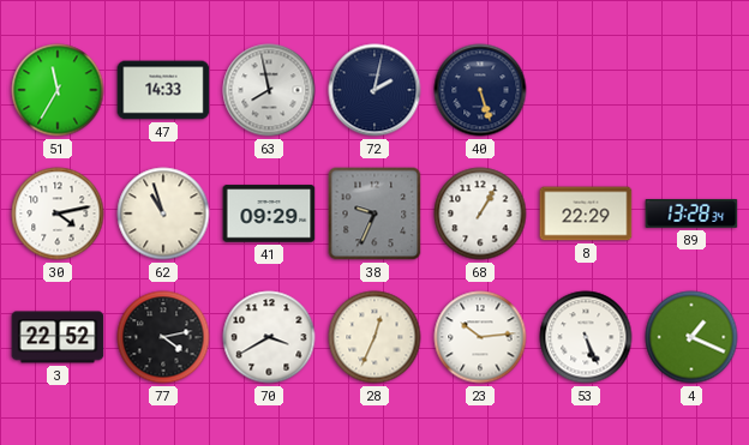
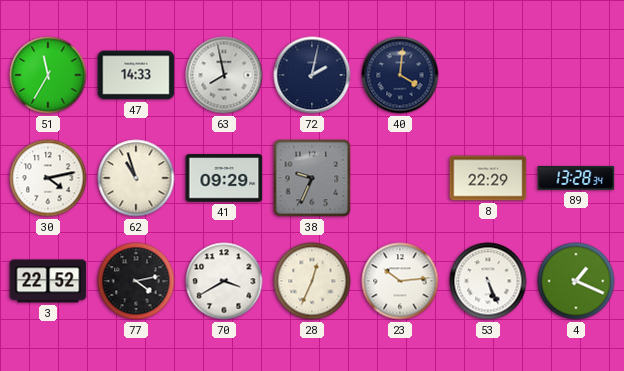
40: 5:27 -> 4:01 (400, 75)
68: 1:05 -> none (480, 214)
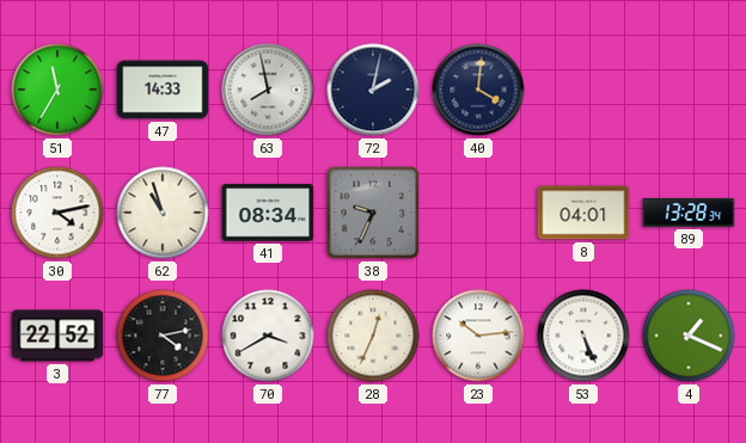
41: 09:29 -> 08:34 (268, 213)
8: 22:29 -> 04:01 (583, 213)
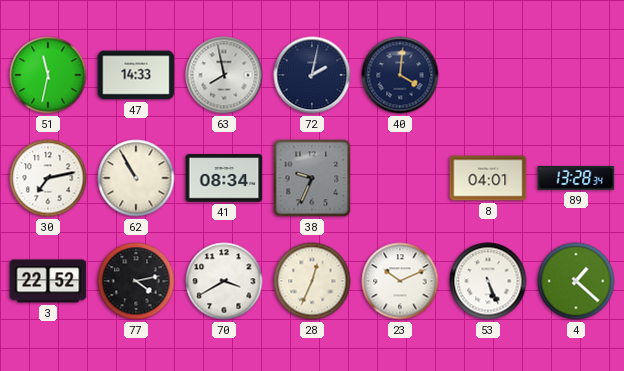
51: 11:35 -> 11:32 (48, 75)
30: 4:13 -> 7:13 (48, 178)
62: 10:57 -> 10:55 (136, 178)
23: 10:14 -> 10:11 (400, 281)
4: 1:19 -> 1:22 (576, 281)
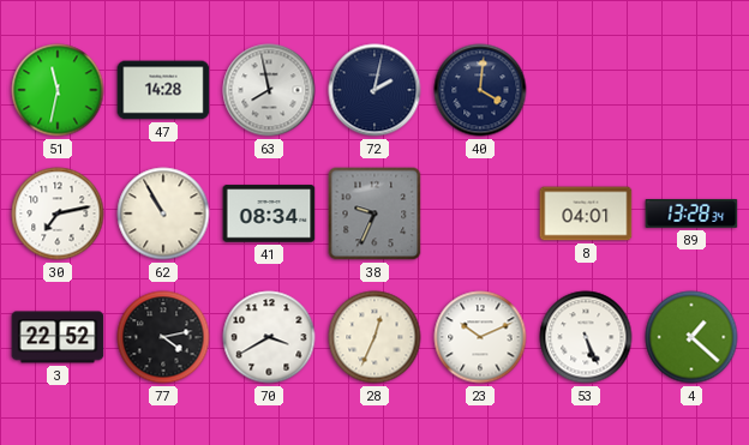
47: 14:33 -> 14:28 (163, 90)
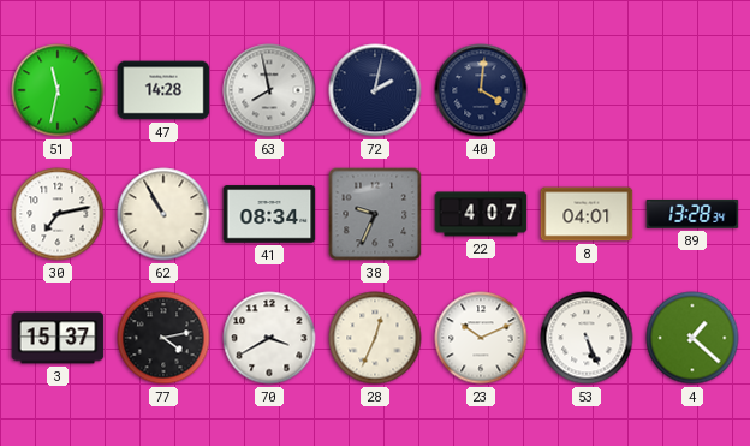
22: none -> 4:07 (481, 214)
3: 22:52 -> 15:37 (58, 338)
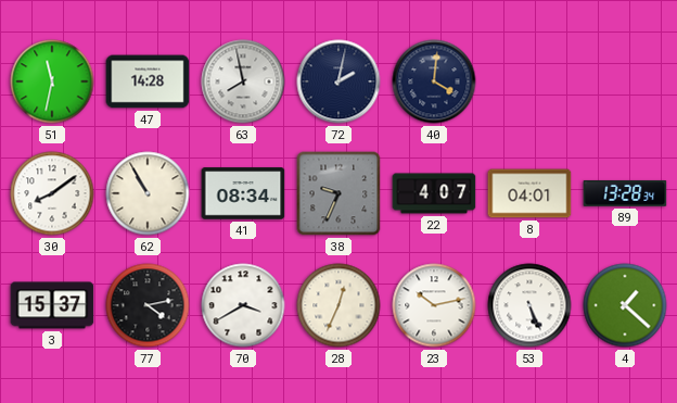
30: 7:13 -> 8:09 (52, 193)
23: 10:11 -> 10:13 (434, 305)
